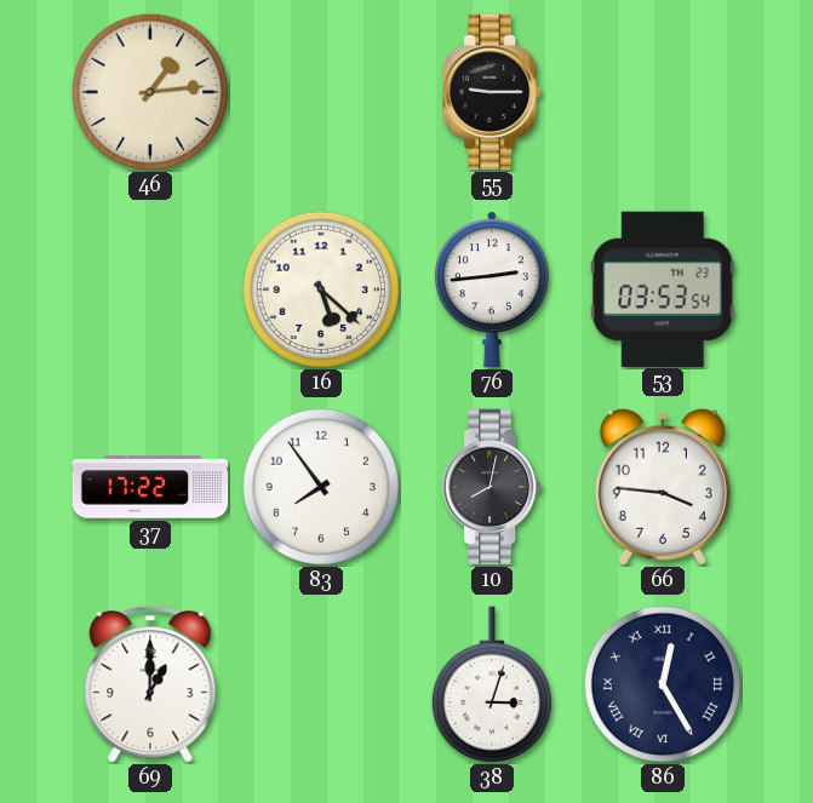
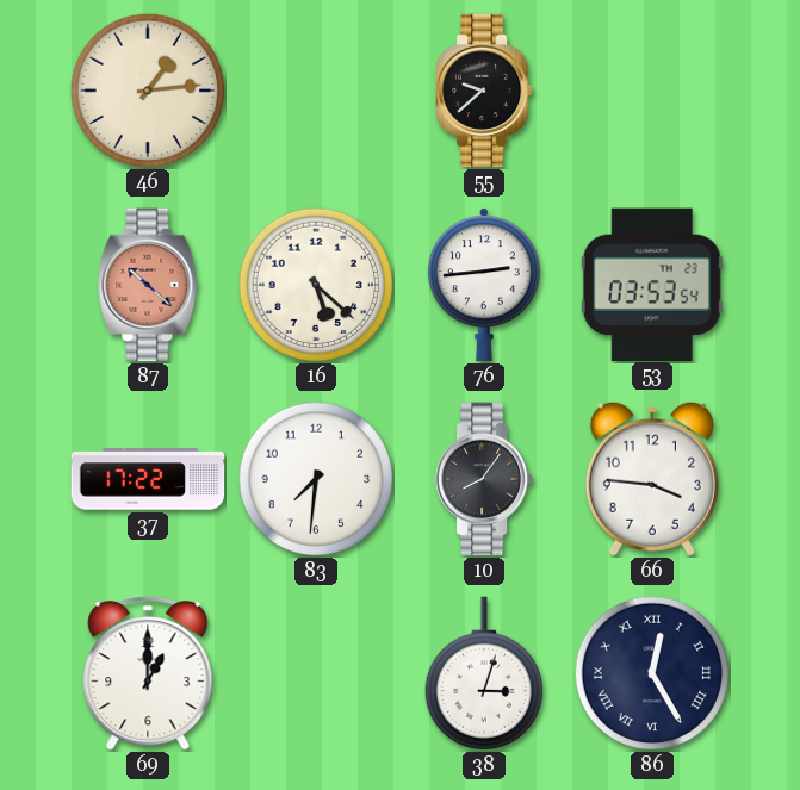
55: 9:15 -> 9:38 (485, 91)
87: none -> 10:22 (148, 285)
83: 7:54 -> 7:31 (316, 479)
10: 8:02 -> 8:06 (485, 479)
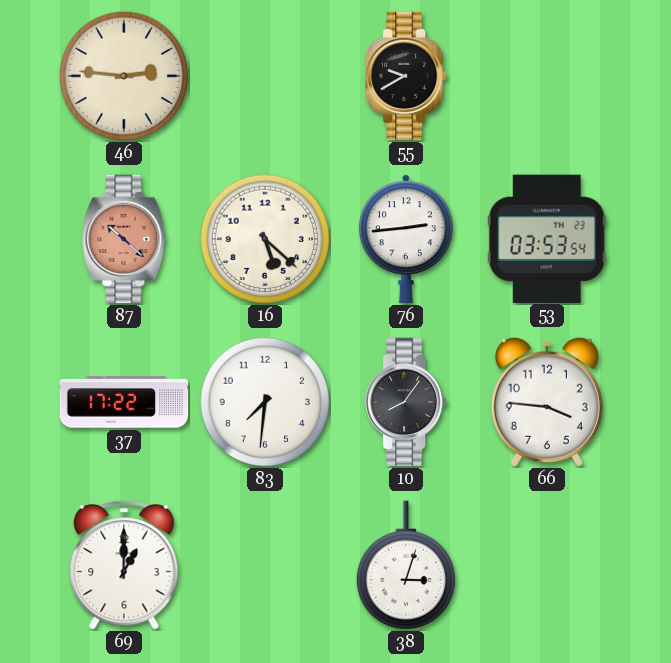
46: 1:14 -> 2:46 (124, 76)
55: 9:38 -> 9:40 (407, 76)
86: 12:25 -> none (652, 673)
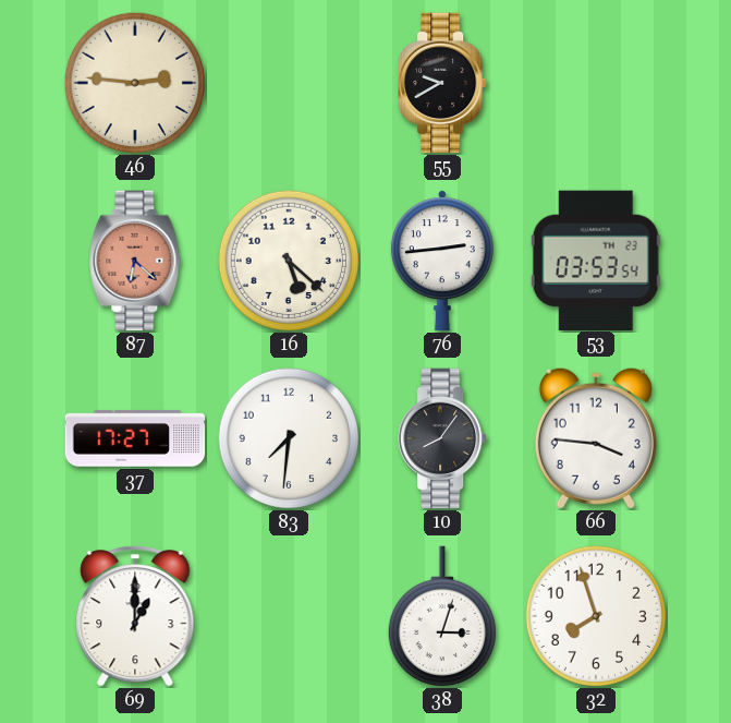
87: 10:22 -> 6:22 (135, 261)
37: 17:22 -> 17:27 (135, 438)
32: none -> 7:57 (596, 616)
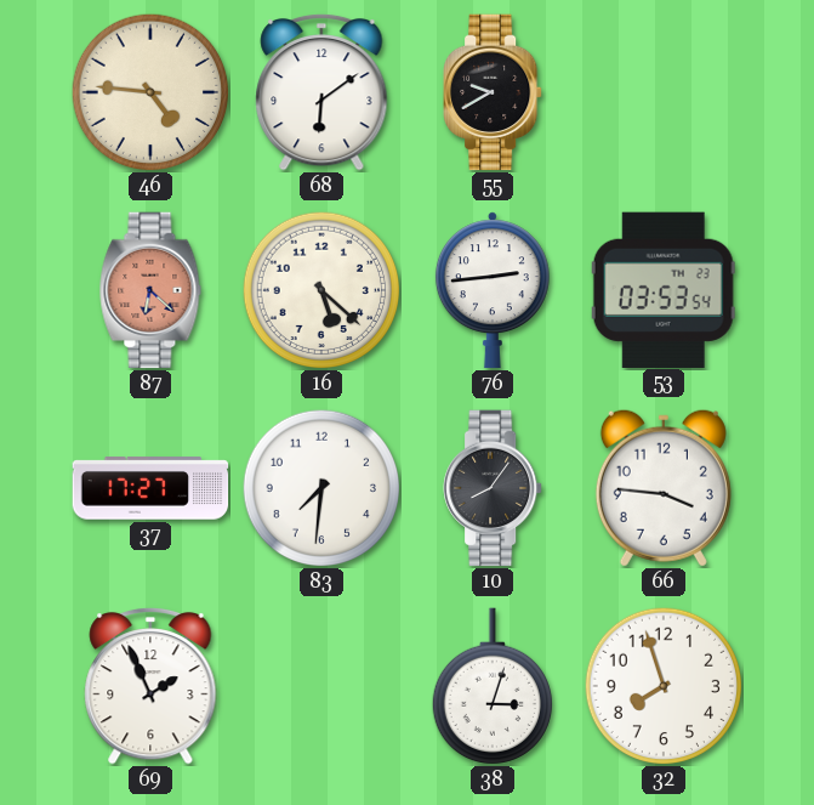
46: 2:46 -> 4:46 (150, 92)
68: none -> 6:09 (321, 92)
69: 1:00 -> 1:56 (150, 686)
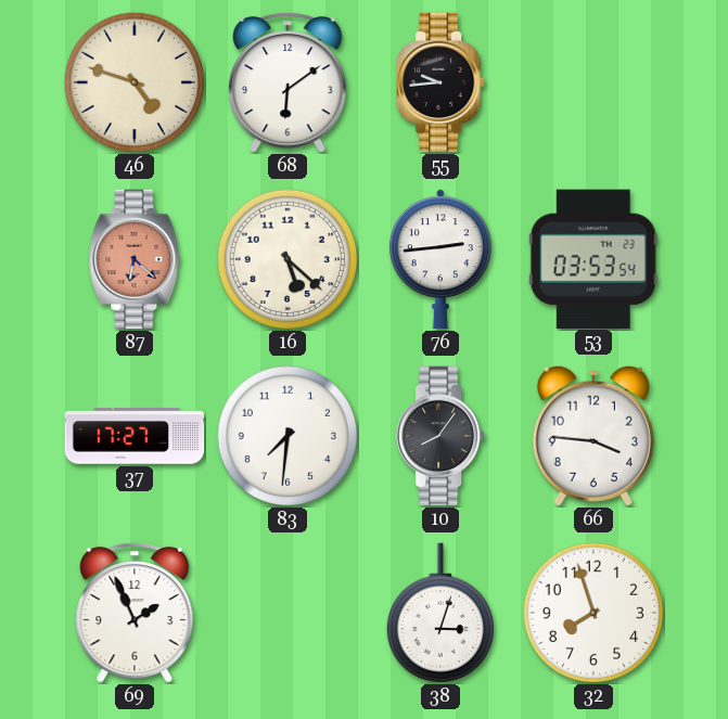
46: 4:46 -> 4:48 (135, 82)
55: 9:40 -> 9:44 (442, 82)
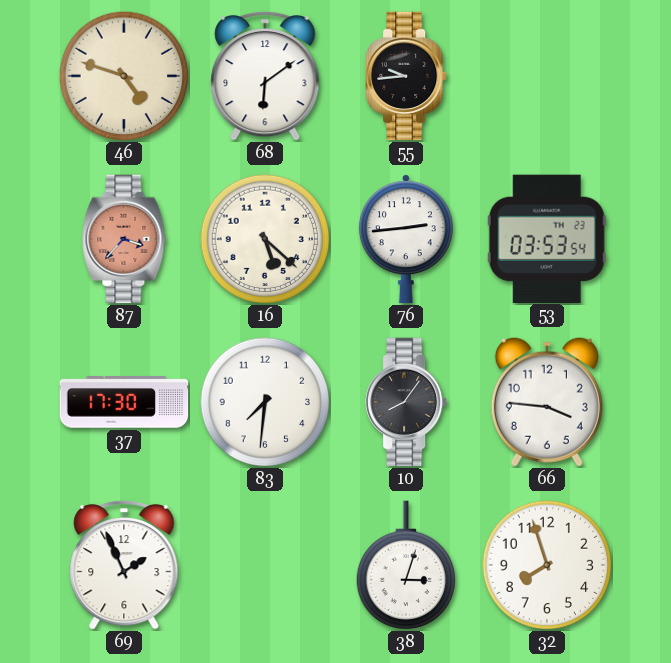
87: 6:22 -> 3:37 (124, 239)
37: 17:27 -> 17:30 (124, 402)
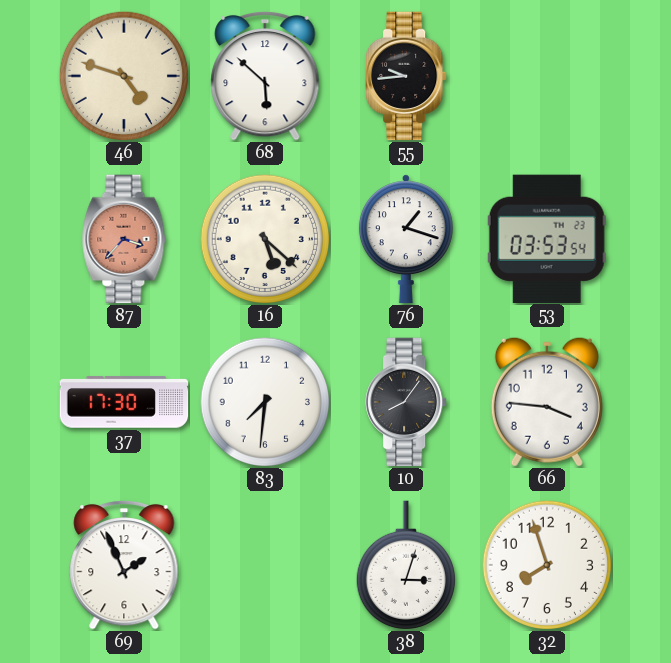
68: 6:09 -> 5:52 (265, 76)
76: 2:44 -> 1:18 (406, 239)
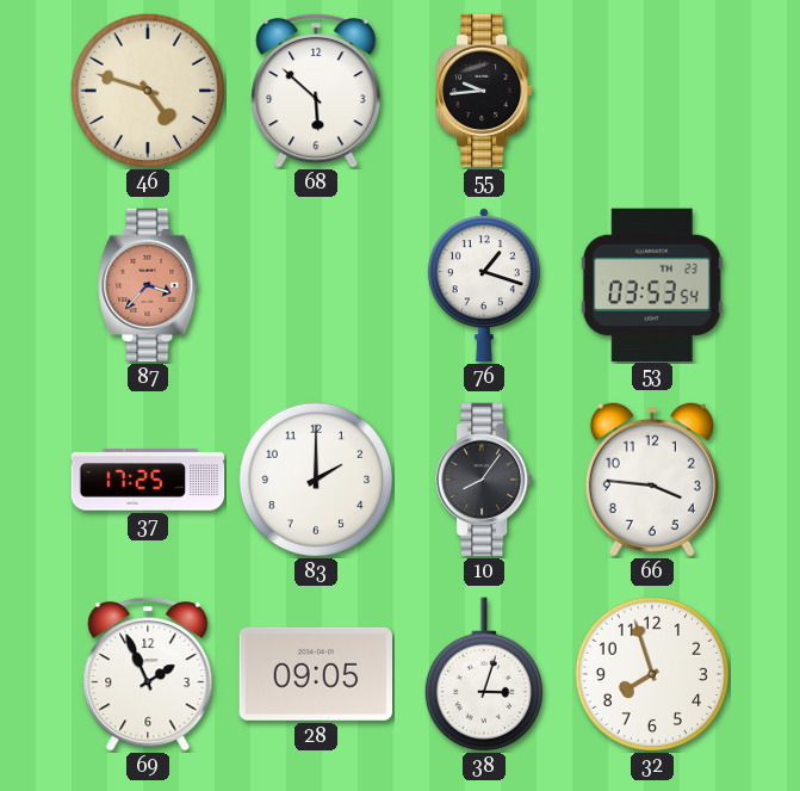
16: 5:22 -> none (265, 239)
37: 17:30 -> 17:25 (148, 480)
83: 7:31 -> 2:00 (316, 480)
28: none -> 09:05 (315, 674)
